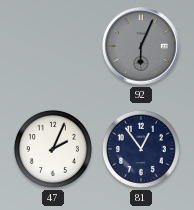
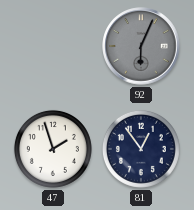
47: 2:04 -> 1:57 (53, 149)
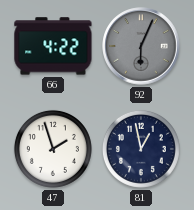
66: none -> 4:22 (53, 46)
81: 12:54 -> 12:58 (141, 149)
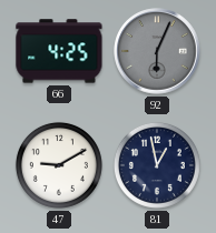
66: 4:22 -> 4:25 (59, 51)
47: 1:57 -> 9:10 (59, 165)
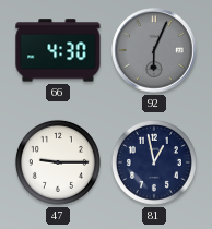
66: 4:25 -> 4:30 (58, 50)
47: 9:10 -> 9:15 (58, 162)
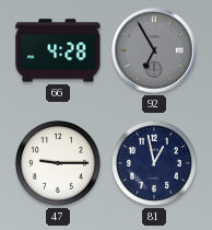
66: 4:30 -> 4:28 (58, 50)
92: 6:04 -> 6:55 (154, 50)
